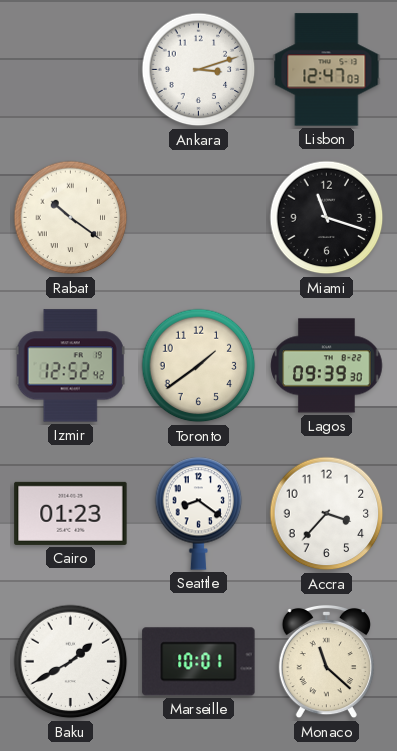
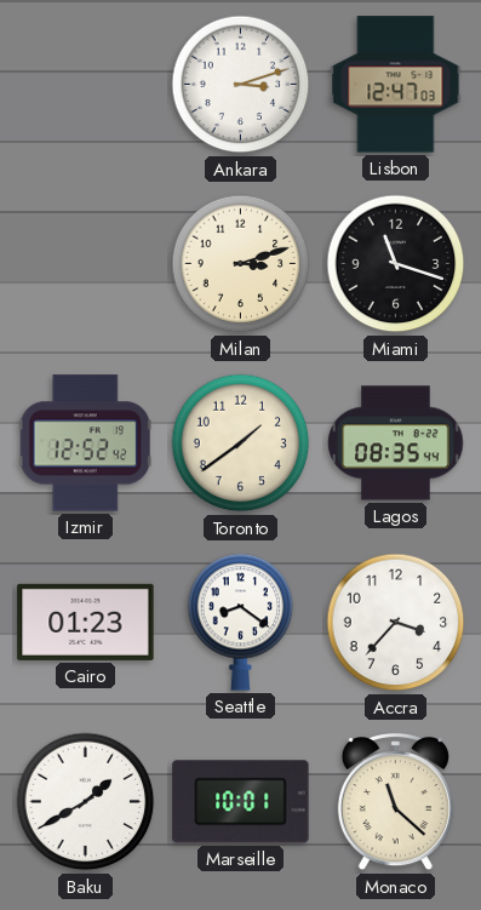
Rabat: 10:21 -> none (71, 218)
Milan: none -> 3:12 (241, 264)
Lagos: 09:39 -> 08:35 (396, 443)
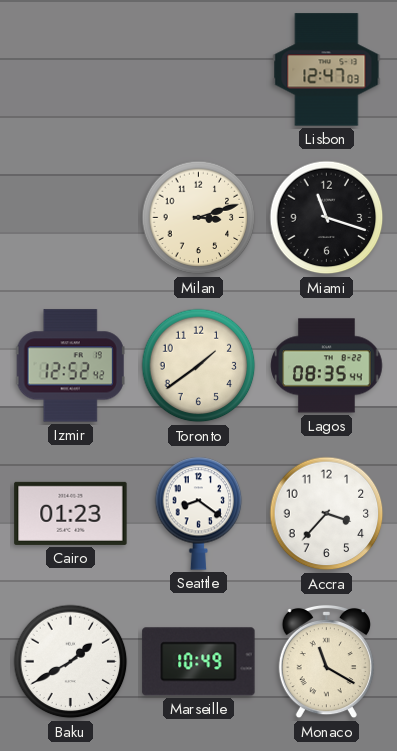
Ankara: 3:12 -> none (241, 85)
Marseille: 10:01 -> 10:49 (199, 662)
Monaco: 11:22 -> 11:20 (326, 662)
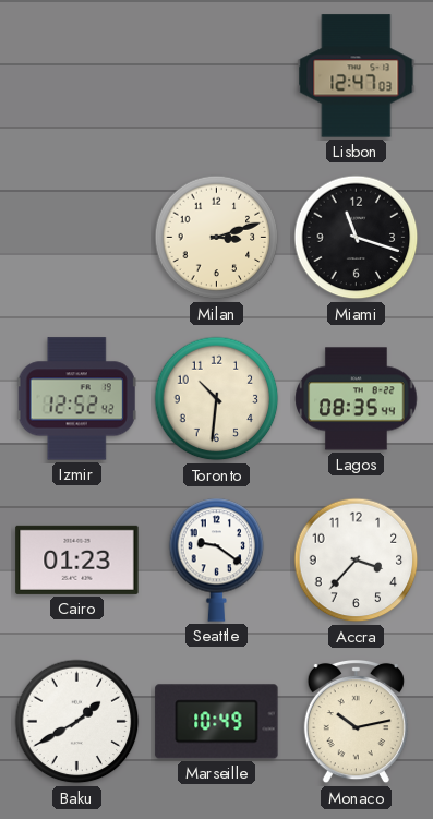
Toronto: 1:39 -> 10:31 (217, 399)
Seattle: 8:21 -> 9:21 (217, 559)
Monaco: 11:20 -> 10:13 (356, 722)
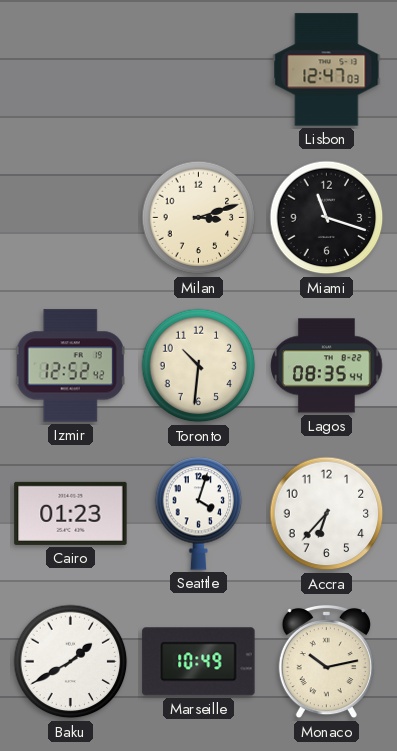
Seattle: 9:21 -> 4:03 (199, 513)
Accra: 3:37 -> 6:37 (327, 514)
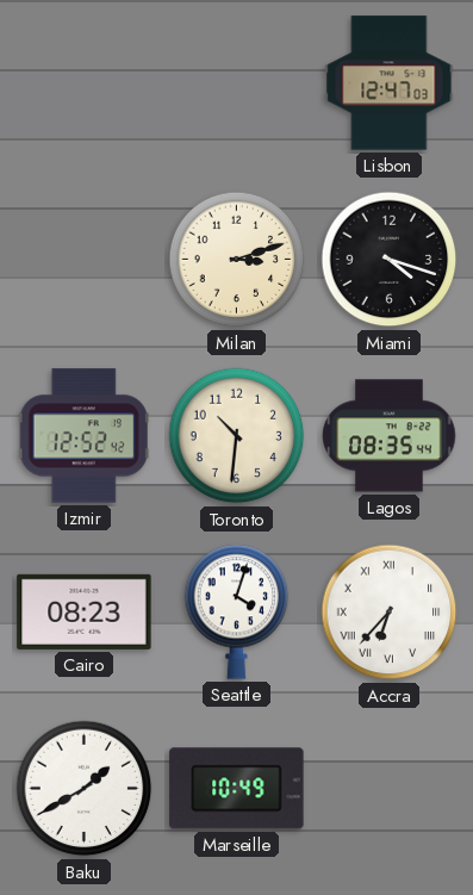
Miami: 11:18 -> 4:18 (390, 260)
Cairo: 01:23 -> 08:23 (85, 611)
Accra numerals: Arabic -> Roman (390, 613)
Monaco: 10:13 -> none (326, 662)
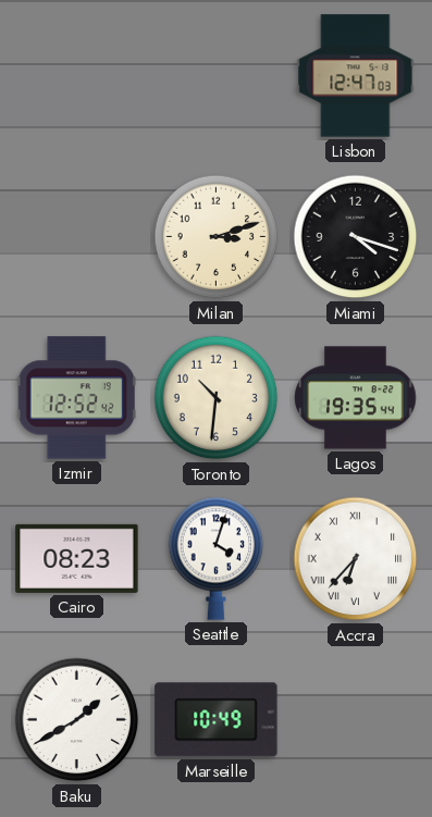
Lagos: 08:35 -> 19:35 (356, 398)
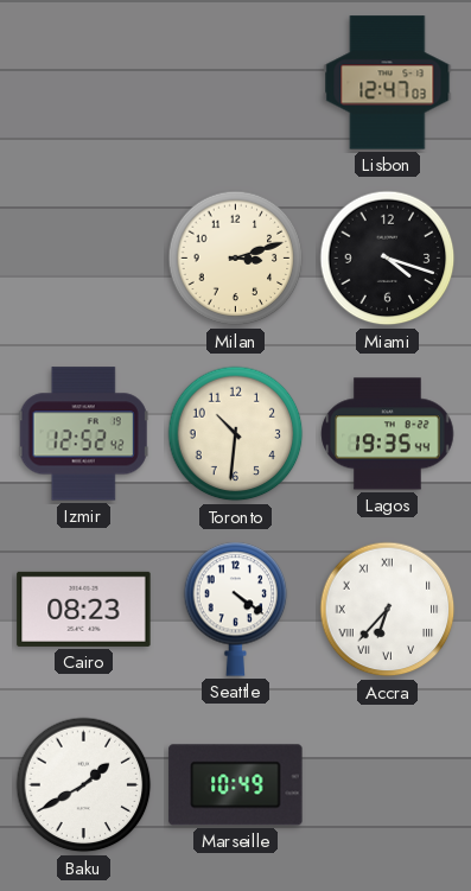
Seattle: 4:03 -> 4:21 (236, 609)
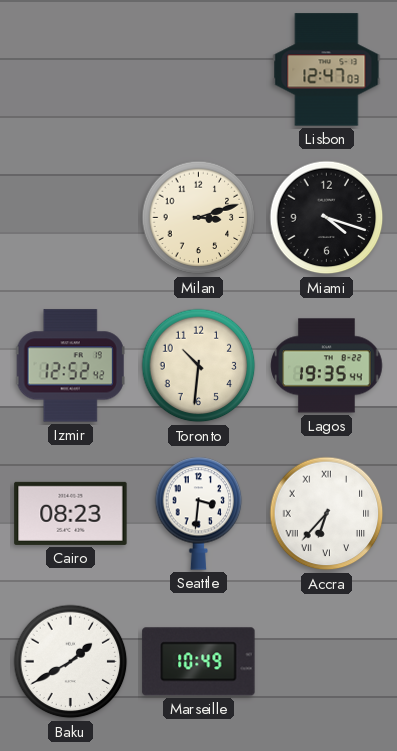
Seattle: 4:21 -> 3:31 (199, 513)
